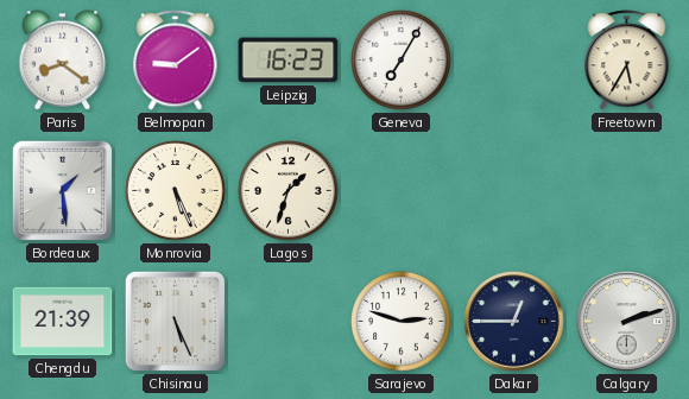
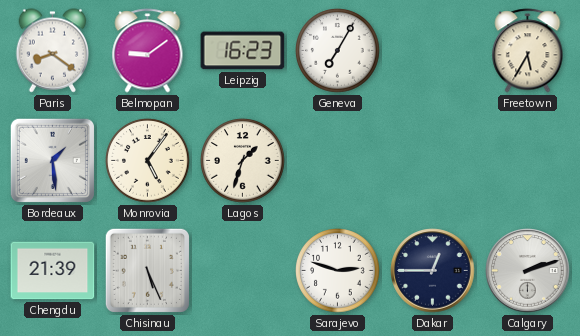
Monrovia: 5:26 -> 5:06 (148, 161)
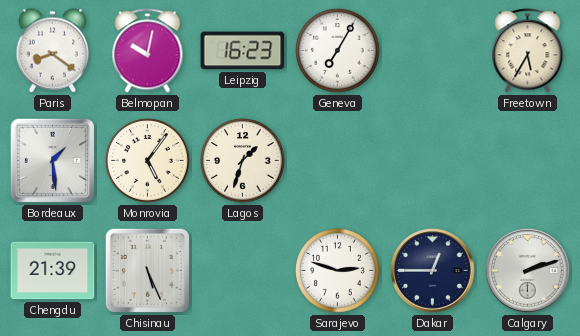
Belmopan: 9:09 -> 10:02 (148, 51)
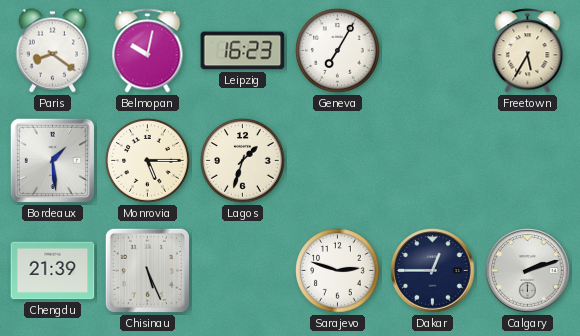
Monrovia: 5:06 -> 5:15 (148, 161)
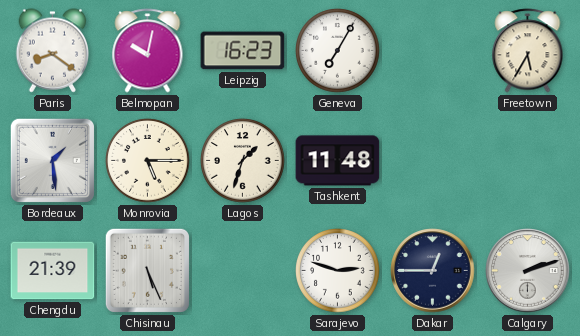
Tashkent: none -> 11:48 (338, 161)
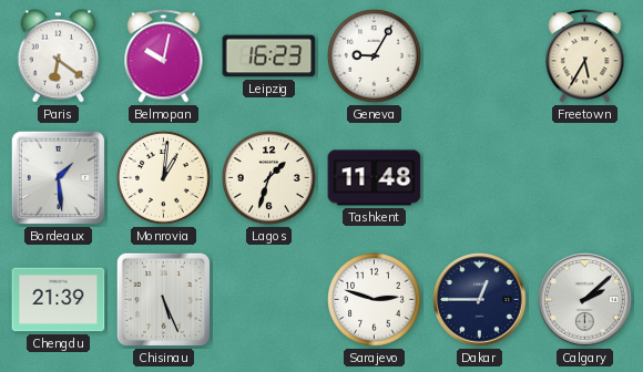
Paris: 8:21 -> 6:21 (59, 56)
Geneva: 7:05 -> 9:05 (375, 56)
Monrovia: 5:15 -> 1:01 (164, 178)
Calgary: 2:12 -> 2:08 (585, 300)
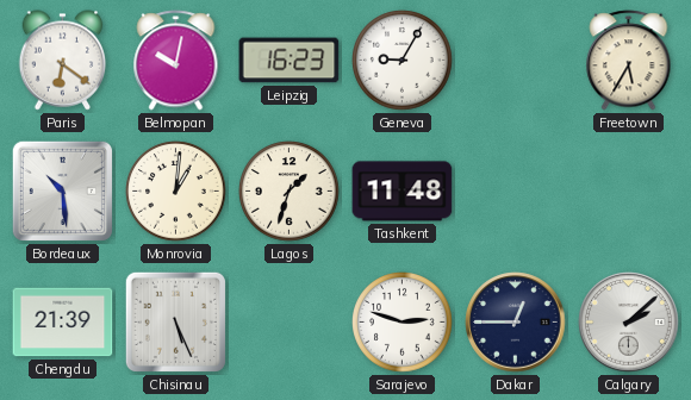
Bordeaux: 1:29 -> 10:29 (62, 190)
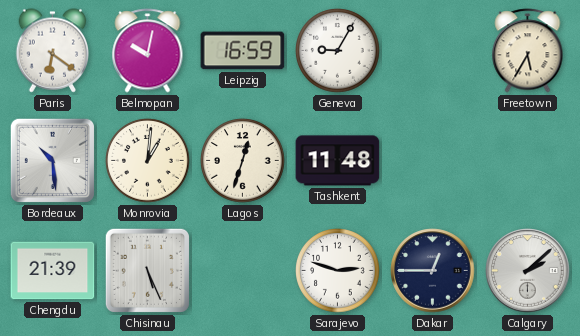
Leipzig: 16:23 -> 16:59 (243, 51)
Lagos: 1:33 -> 12:33 (243, 161)
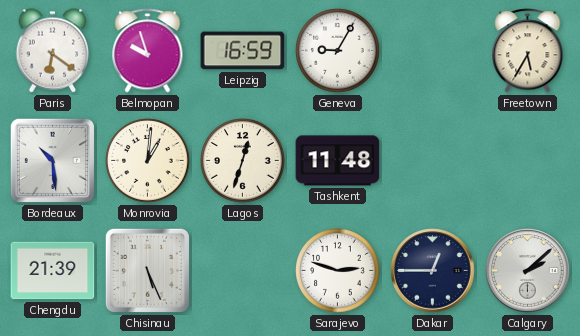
Belmopan: 10:02 -> 9:57 (148, 51)
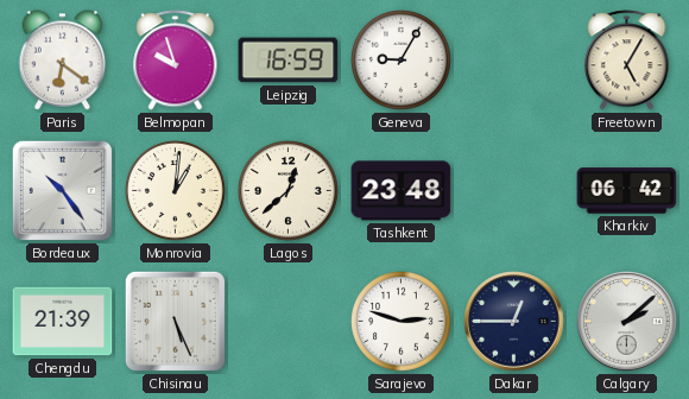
Freetown: 5:35 -> 5:05 (627, 61)
Bordeaux: 10:29 -> 10:24 (62, 190)
Lagos: 12:33 -> 12:38 (289, 191)
Tashkent: 11:48 -> 23:48 (402, 191)
Kharkiv: none -> 06:42 (627, 191)
